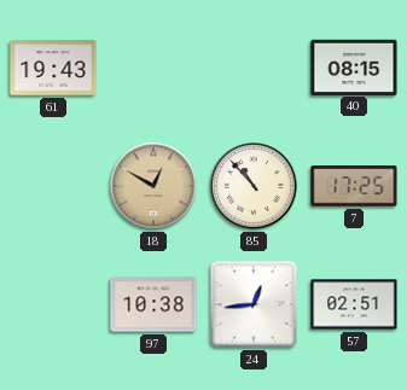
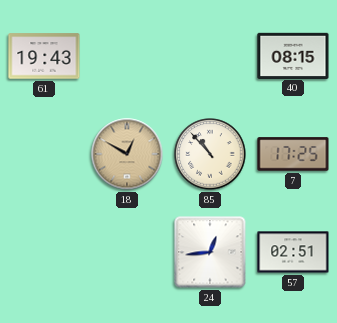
97: 10:38 -> none (153, 304)
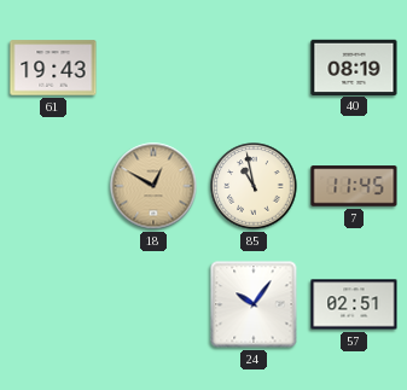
40: 08:15 -> 08:19 (354, 66)
85: 10:53 -> 10:58 (254, 186)
7: 17:25 -> 11:45 (354, 186)
24: 12:44 -> 10:06 (254, 304)
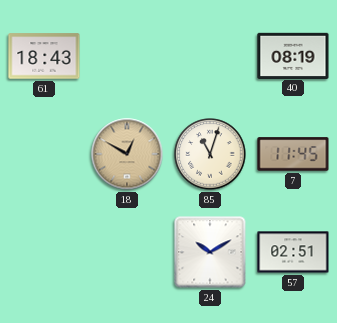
61: 19:43 -> 18:43 (44, 56)
85: 10:58 -> 11:03 (210, 154)
24: 10:06 -> 10:10 (210, 252)
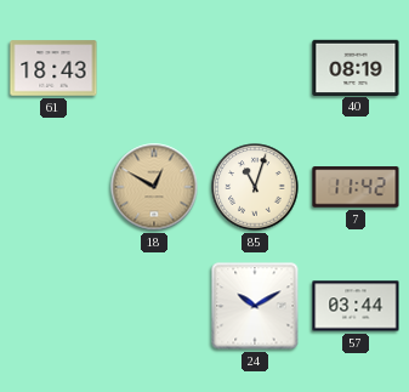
7: 11:45 -> 11:42 (356, 187)
57: 02:51 -> 03:44 (356, 306)
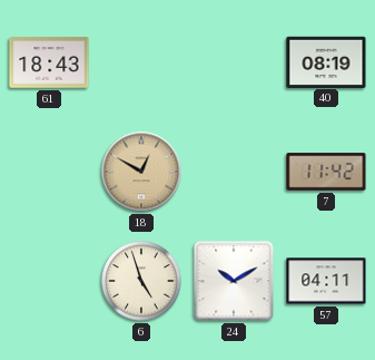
85: 11:03 -> none (255, 187)
6: none -> 4:57 (141, 281)
57: 03:44 -> 04:11 (326, 281)
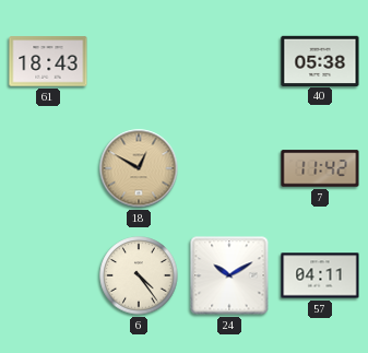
40: 08:19 -> 05:38 (320, 60)
6: 4:57 -> 4:24 (139, 275)
